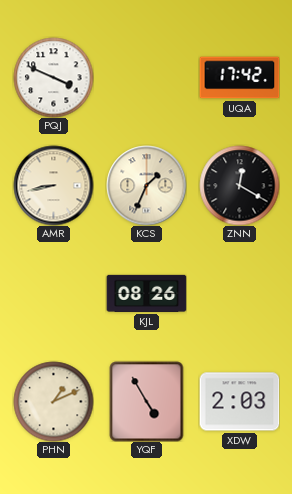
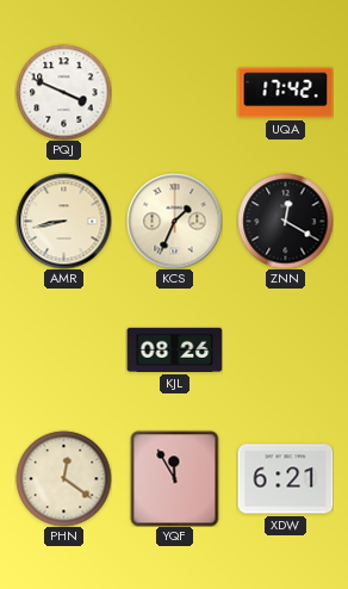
PHN: 1:11 -> 12:21 (63, 478)
YQF: 4:55 -> 11:55 (175, 478)
XDW: 2:03 -> 6:21 (285, 479)
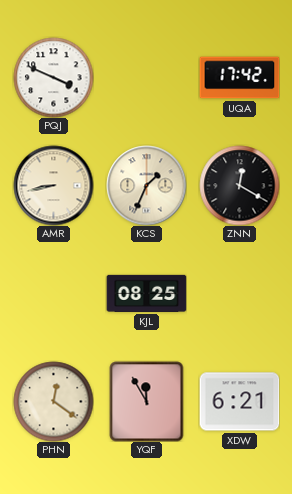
KJL: 08:26 -> 08:25 (146, 293)
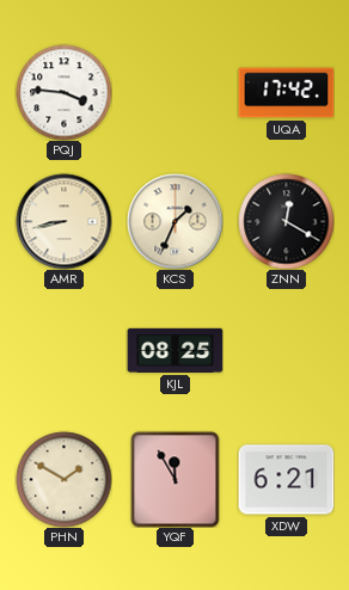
PQJ: 3:49 -> 3:46 (63, 92)
PHN: 12:21 -> 1:50 (63, 479)
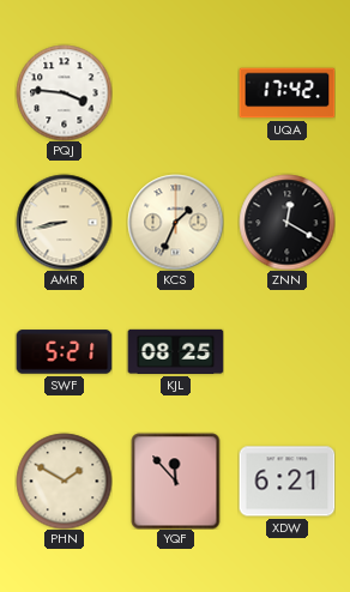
SWF: none -> 5:21 (64, 352)
YQF: 11:55 -> 11:53 (176, 481)
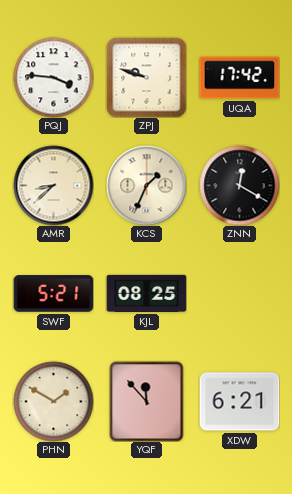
ZPJ: none -> 9:48 (146, 77)
AMR: 8:43 -> 8:38 (53, 185)
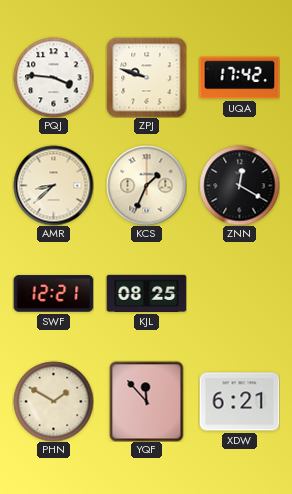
SWF: 5:21 -> 12:21 (53, 294)
